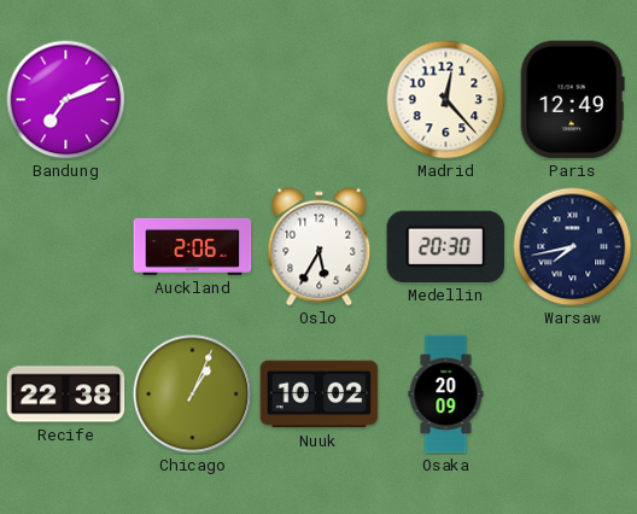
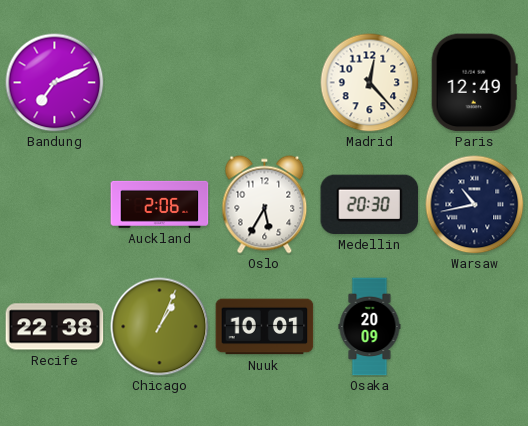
Warsaw: 7:43 -> 10:43 (475, 205)
Nuuk: 10:02 -> 10:01 (265, 327)
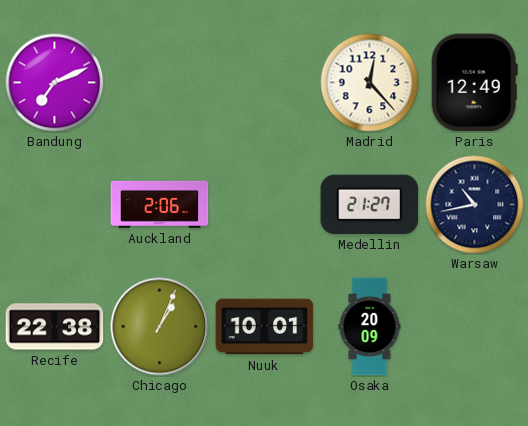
Oslo: 5:35 -> none (265, 205)
Medellin: 20:30 -> 21:27 (370, 204)
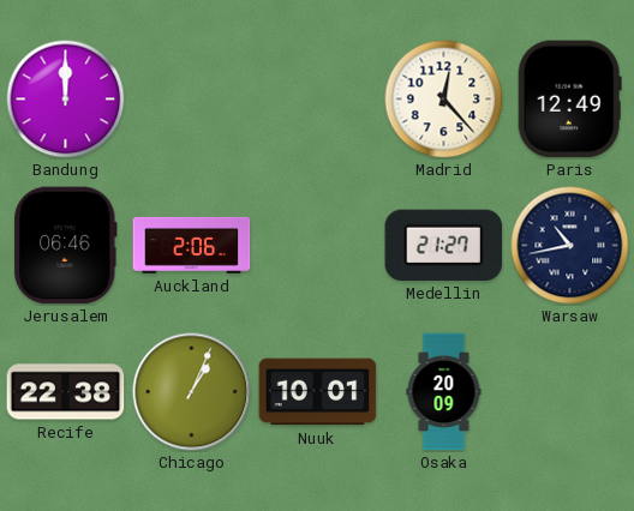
Bandung: 7:11 -> 12:00 (66, 100)
Jerusalem: none -> 06:46 (66, 246)
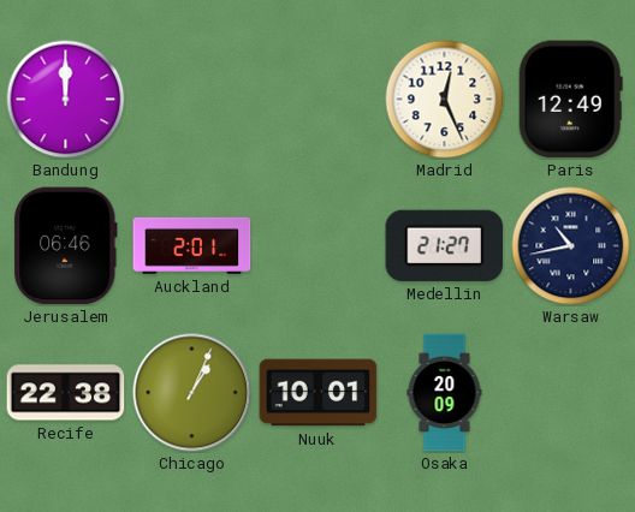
Madrid: 12:23 -> 12:26 (445, 100)
Auckland: 2:06 -> 2:01 (192, 245)
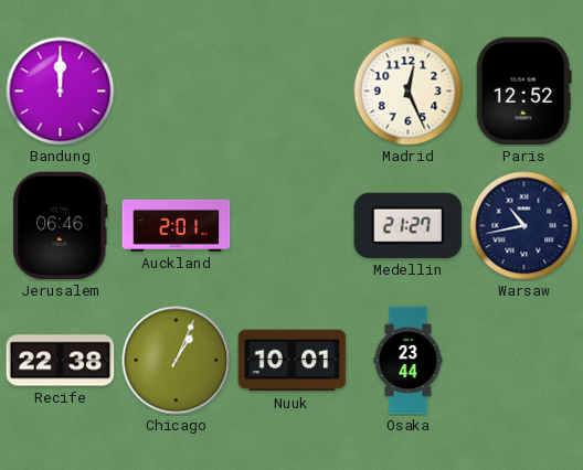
Paris: 12:49 -> 12:52 (523, 92)
Osaka: 20:09 -> 23:44 (409, 361)
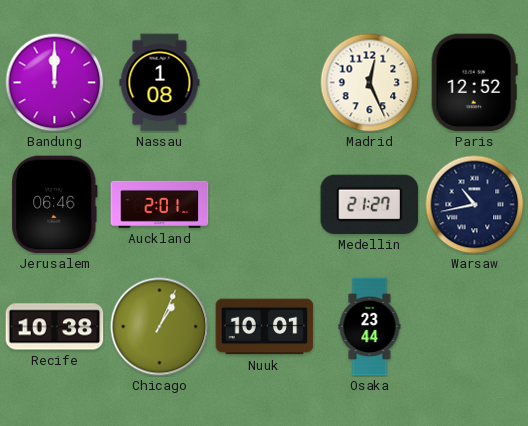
Nassau: none -> 1:08 (160, 83)
Recife: 22:38 -> 10:38 (55, 327)
